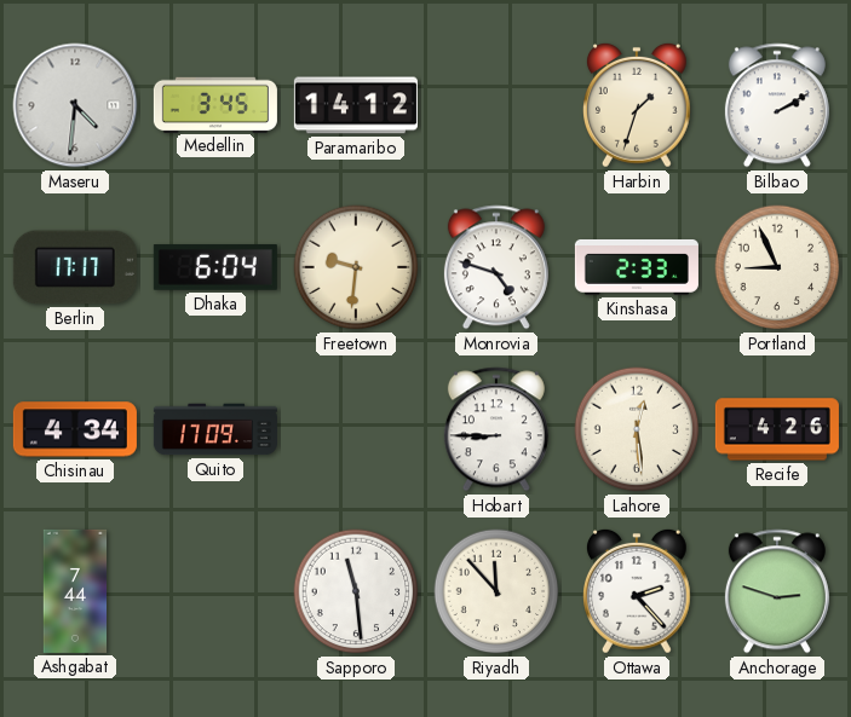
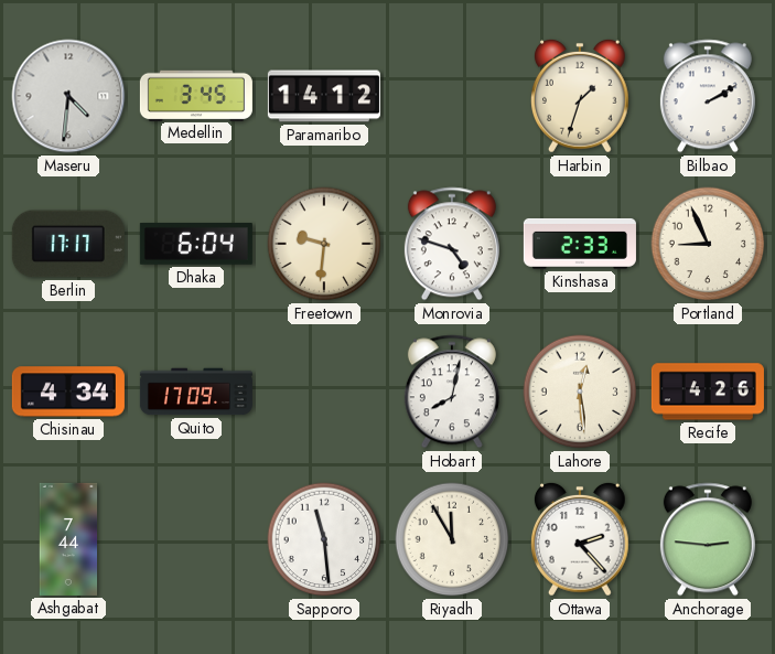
Hobart: 8:45 -> 8:02 (452, 392)
Riyadh: 11:53 -> 11:55 (452, 539)
Anchorage: 2:48 -> 2:46 (708, 539)
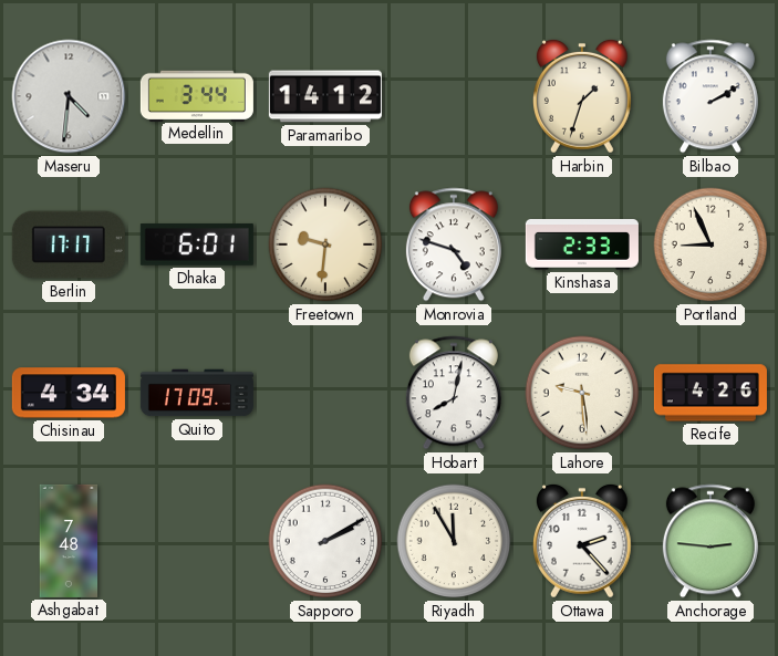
Medellin: 3:45 -> 3:44 (197, 95)
Dhaka: 6:04 -> 6:01 (197, 246)
Lahore: 12:29 -> 9:29 (582, 393)
Ashgabat: 7:44 -> 7:48 (69, 541)
Sapporo: 11:29 -> 2:10 (325, 541)
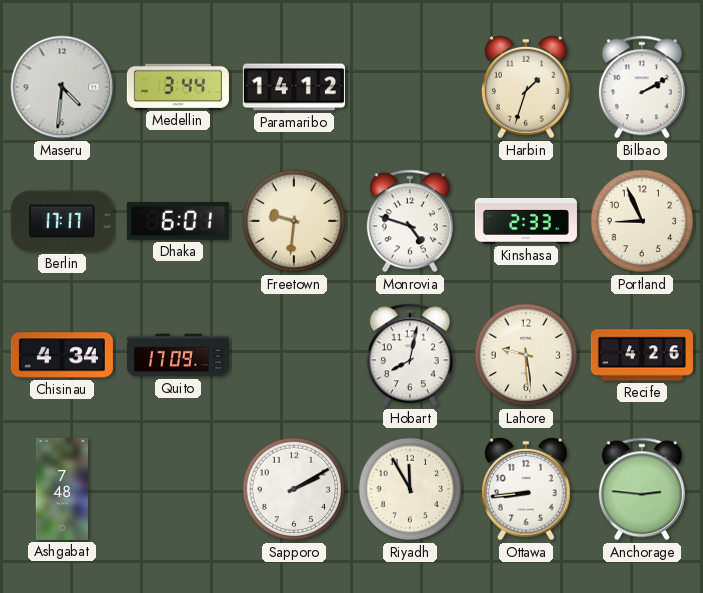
Ottawa: 2:23 -> 8:44 (527, 489)
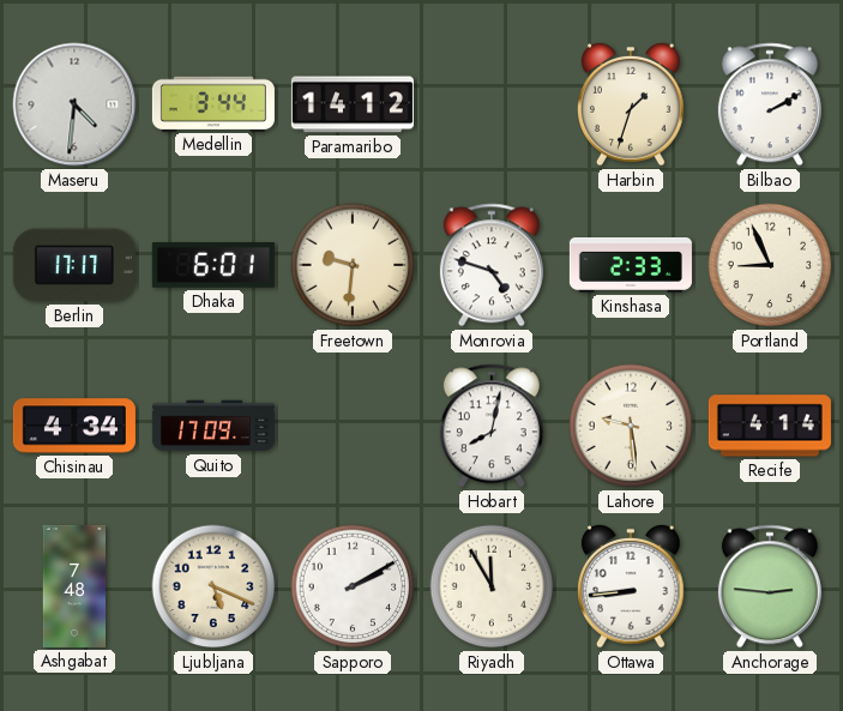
Recife: 4:26 -> 4:14 (770, 426)
Ljubljana: none -> 5:19 (213, 586)
